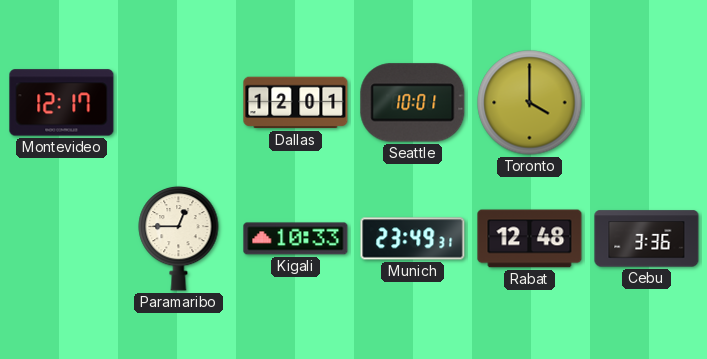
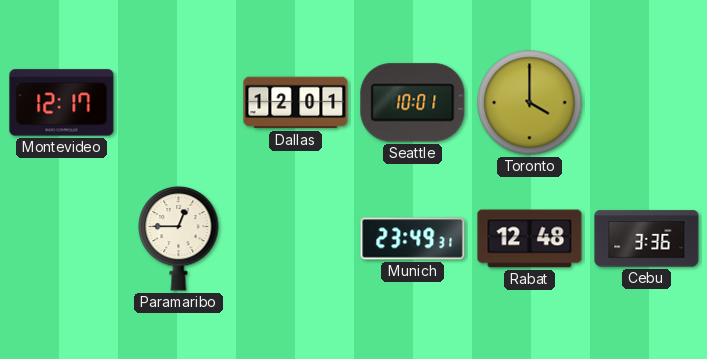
Kigali: 10:33 -> none (296, 239)
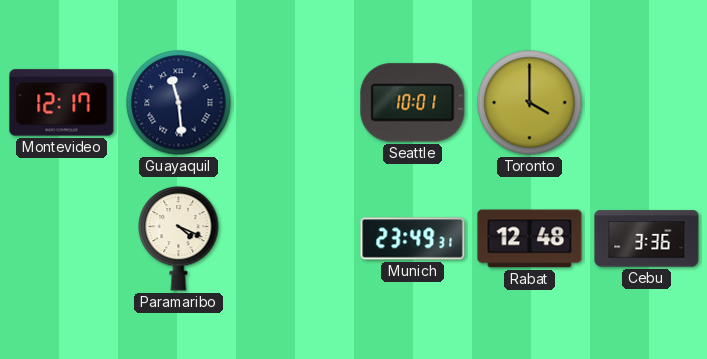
Guayaquil: none -> 11:29 (179, 103)
Dallas: 12:01 -> none (296, 103)
Paramaribo: 12:45 -> 4:19 (179, 238)
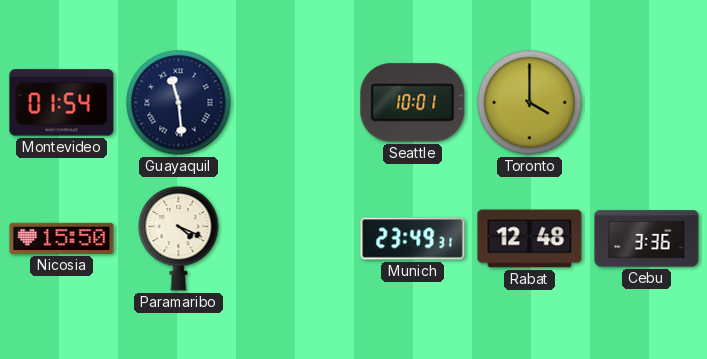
Montevideo: 12:17 -> 01:54 (62, 103)
Nicosia: none -> 15:50 (62, 238)
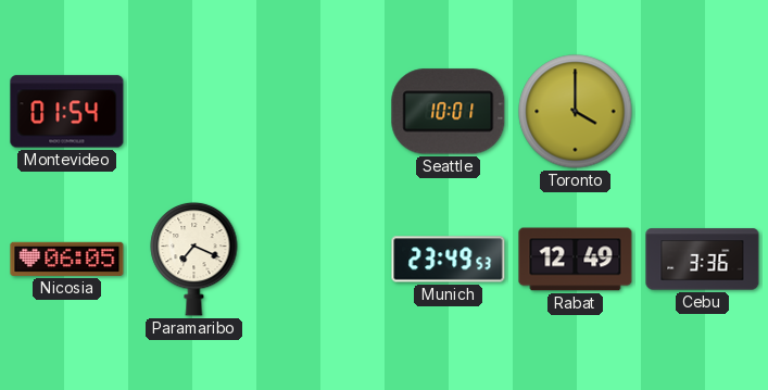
Guayaquil: 11:29 -> none (179, 103)
Nicosia: 15:50 -> 06:05 (67, 259)
Paramaribo: 4:19 -> 7:19 (194, 259)
Munich: 23:49:31 -> 23:49:53 (449, 260)
Rabat: 12:48 -> 12:49 (576, 260)
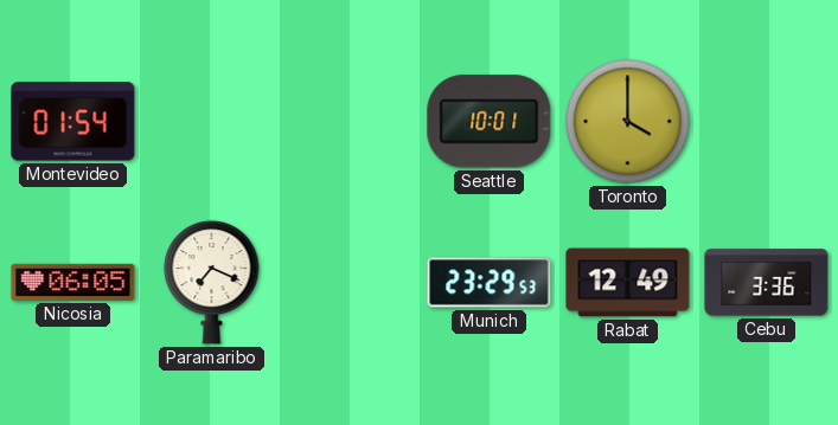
Munich: 23:49 -> 23:29 (490, 283)
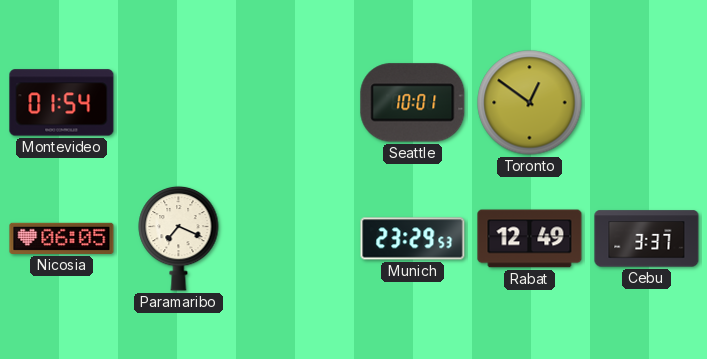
Toronto: 4:00 -> 12:51 (530, 103)
Cebu: 3:36 -> 3:37 (647, 239)
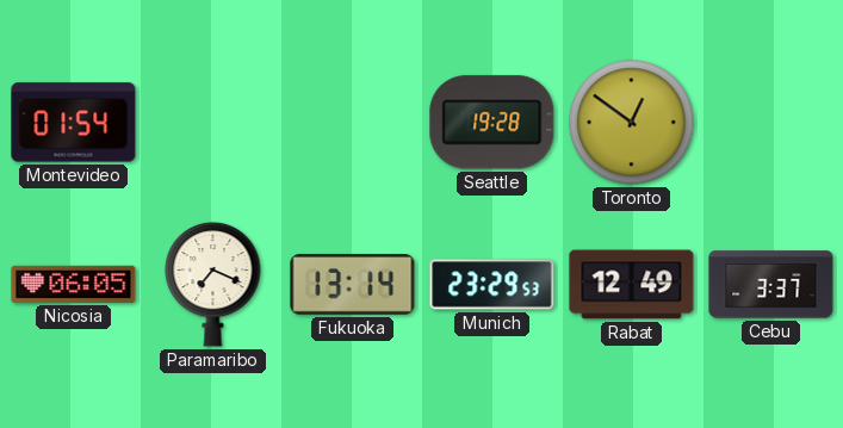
Seattle: 10:01 -> 19:28 (492, 123)
Fukuoka: none -> 13:14 (353, 285)
